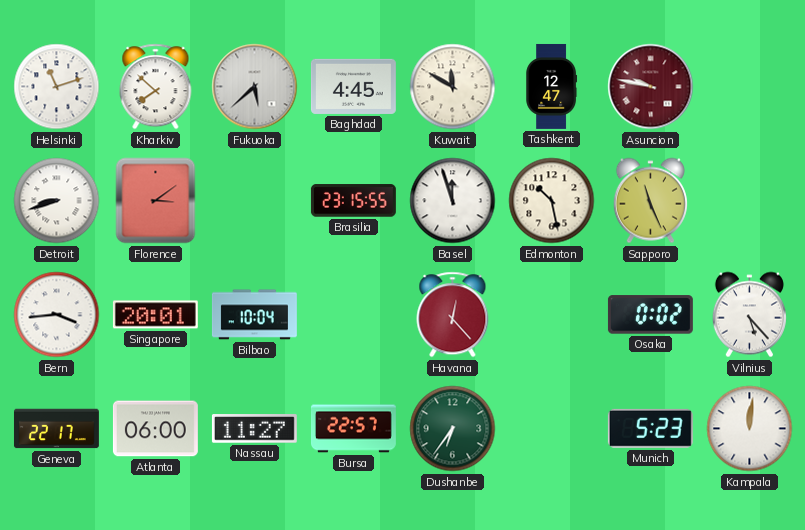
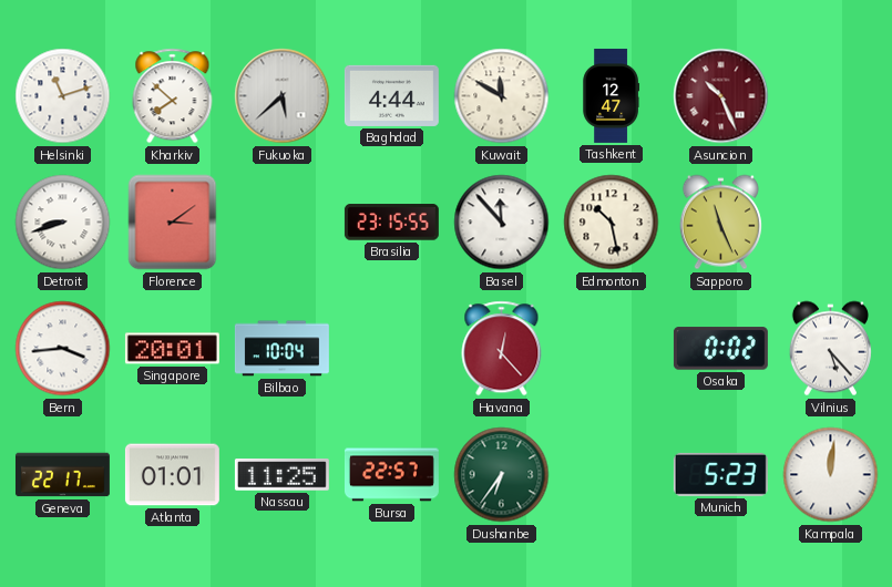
Baghdad: 4:45 -> 4:44 (391, 95)
Asuncion: 9:47 -> 10:26 (721, 96)
Basel: 11:57 -> 11:53 (502, 223)
Atlanta: 06:00 -> 01:01 (172, 475)
Nassau: 11:27 -> 11:25 (281, 475)
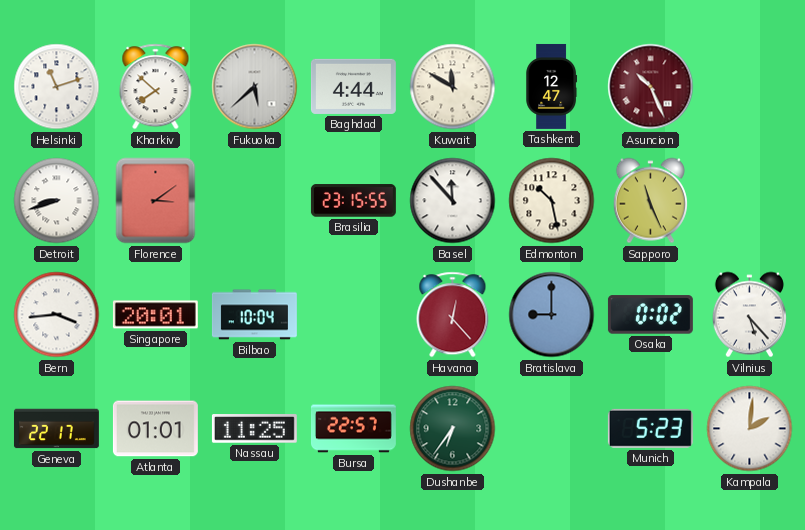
Bratislava: none -> 9:00 (552, 315)
Kampala: 12:01 -> 2:01 (750, 429)
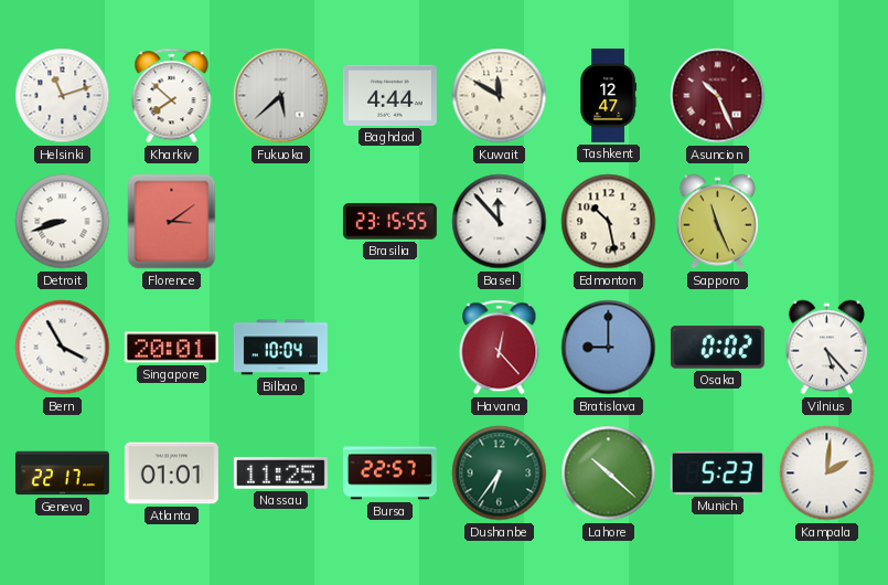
Bern: 3:44 -> 3:55 (63, 348)
Lahore: none -> 10:22 (609, 474)
